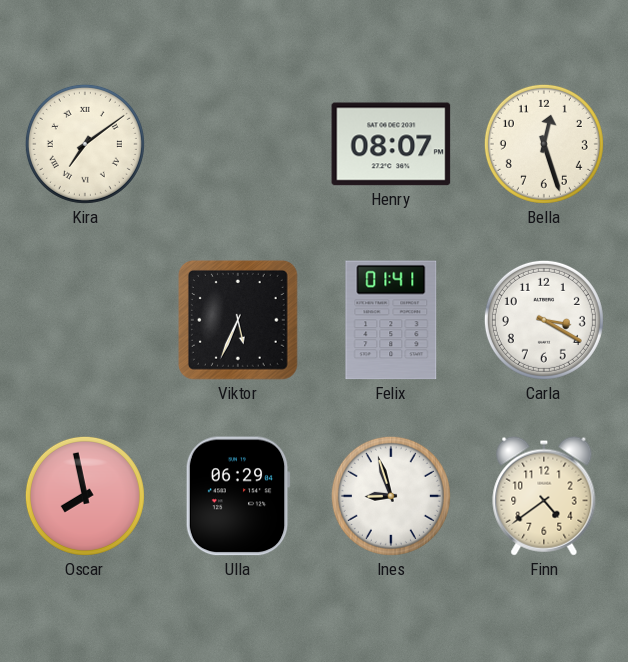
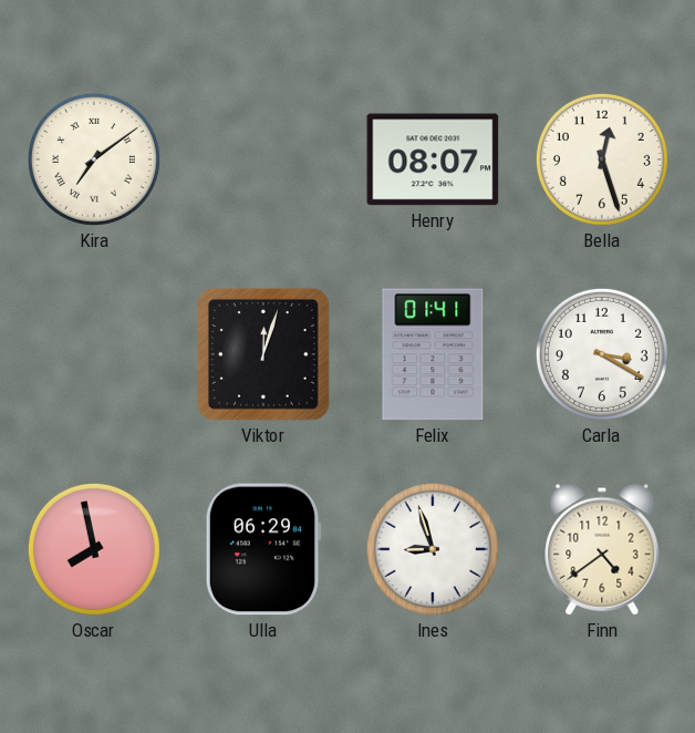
Viktor: 5:34 -> 12:03 (263, 354)
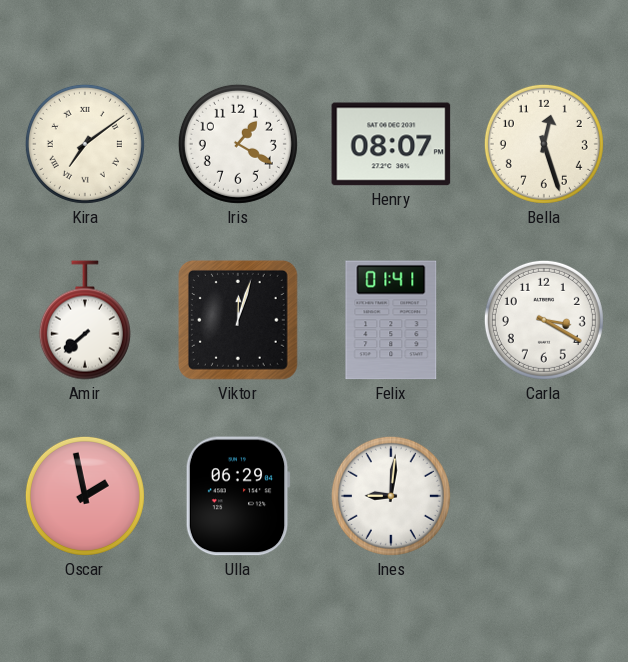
Iris: none -> 1:20 (238, 144)
Amir: none -> 7:38 (85, 320)
Oscar: 7:58 -> 1:58 (85, 496)
Ines: 8:57 -> 9:01 (391, 496)
Finn: 4:39 -> none (602, 549)
